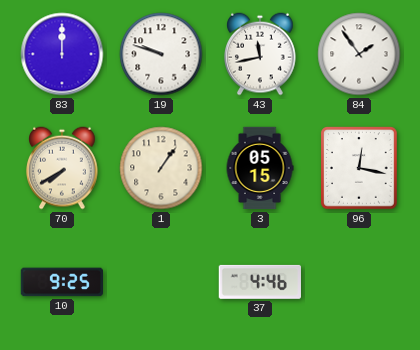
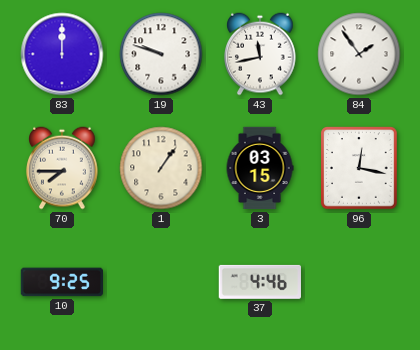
70: 7:40 -> 7:45 (63, 168)
3: 05:15 -> 03:15 (260, 168)
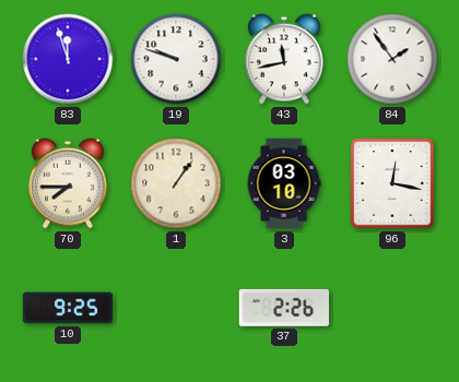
83: 12:00 -> 11:57 (68, 59)
3: 03:15 -> 03:10 (284, 183)
37: 4:46 -> 2:26 (284, 308)
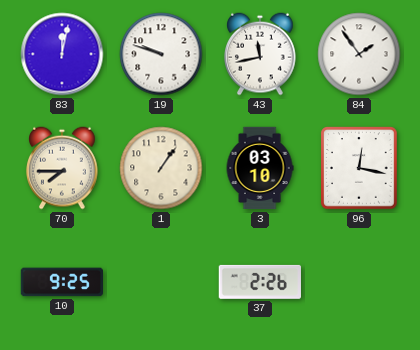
83: 11:57 -> 12:02 (62, 54)
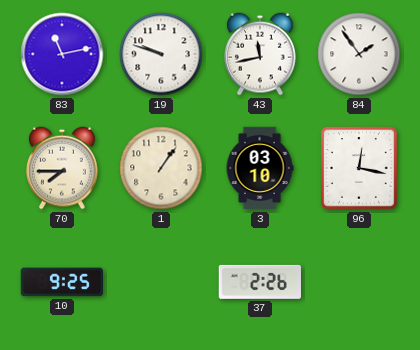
83: 12:02 -> 11:13 (62, 54)
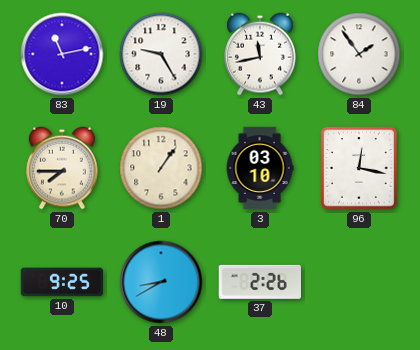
19: 9:48 -> 9:25 (161, 54)
48: none -> 8:40 (161, 282)
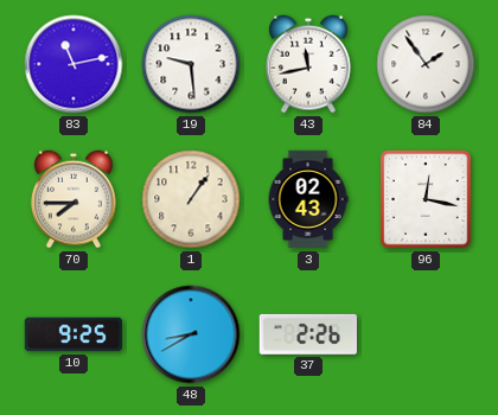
19: 9:25 -> 9:29 (191, 64)
3: 03:10 -> 02:43 (308, 199)
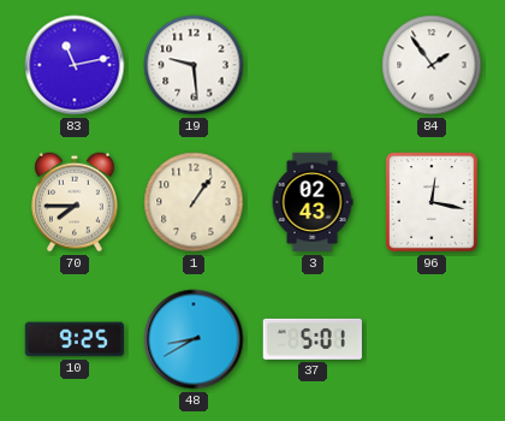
43: 11:43 -> none (309, 64)
37: 2:26 -> 5:01 (313, 339)
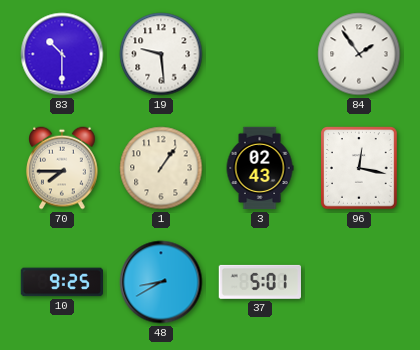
83: 11:13 -> 10:30 (62, 54)
